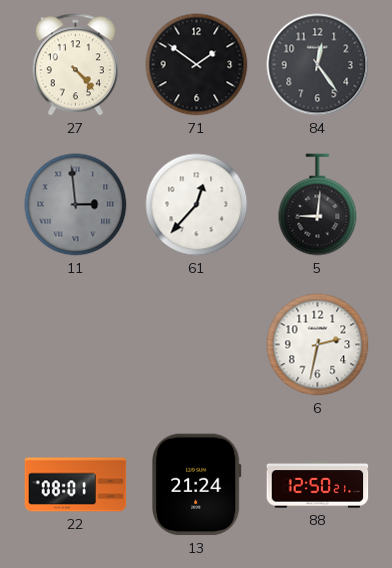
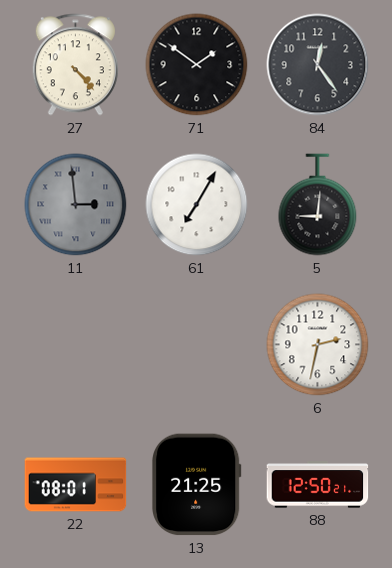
61: 12:37 -> 7:05 (197, 205)
13: 21:24 -> 21:25 (196, 485)
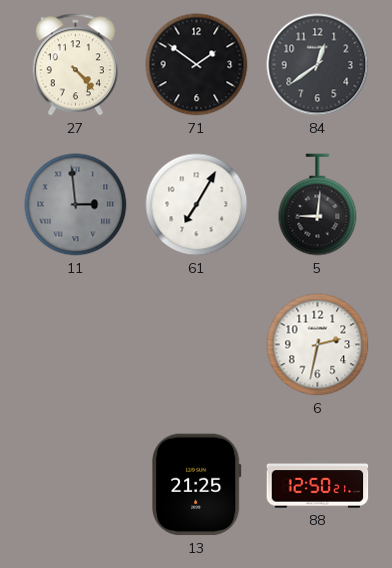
84: 12:24 -> 12:39 (318, 65)
22: 08:01 -> none (76, 485)
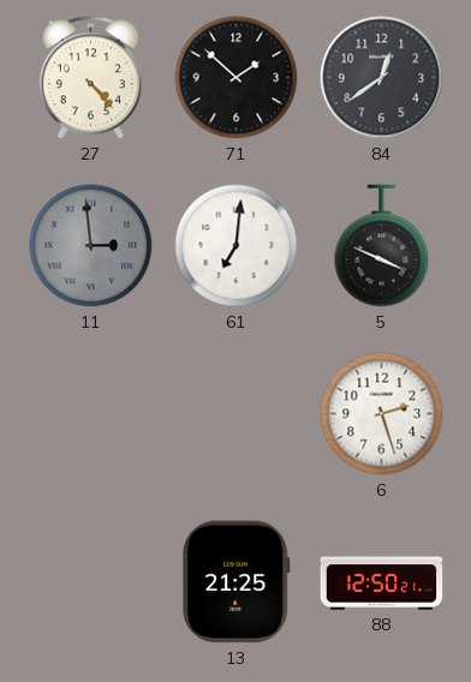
71: 1:51 -> 1:52 (237, 78)
61: 7:05 -> 7:01 (237, 246)
5: 9:01 -> 3:49 (382, 246)
6: 2:32 -> 2:27 (382, 414)
